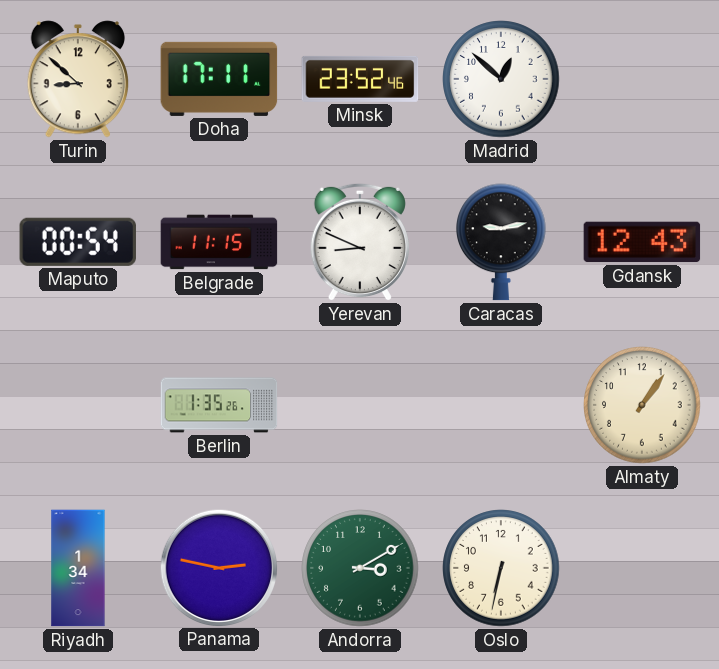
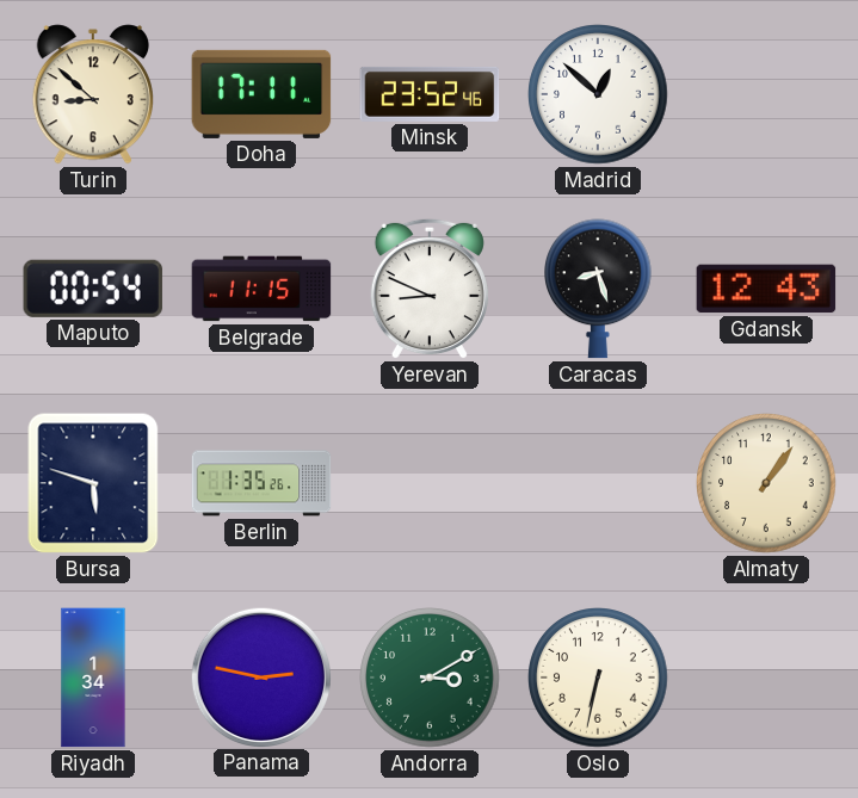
Caracas: 9:13 -> 8:27 (599, 289)
Bursa: none -> 5:48 (93, 483)
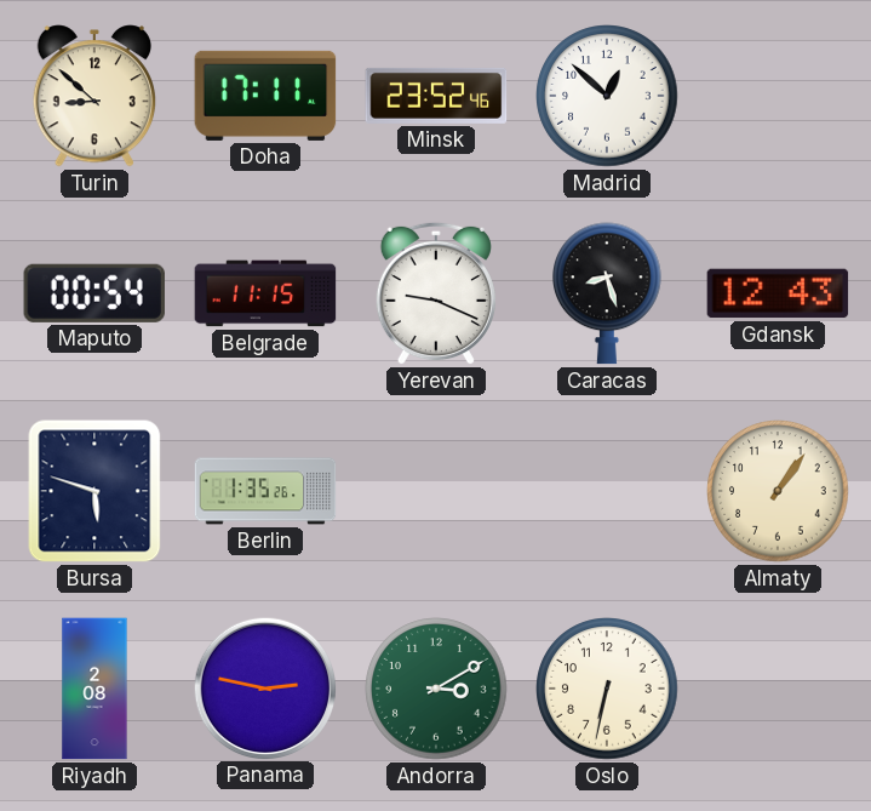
Yerevan: 8:49 -> 9:19 (436, 293)
Riyadh: 1:34 -> 2:08 (94, 689)
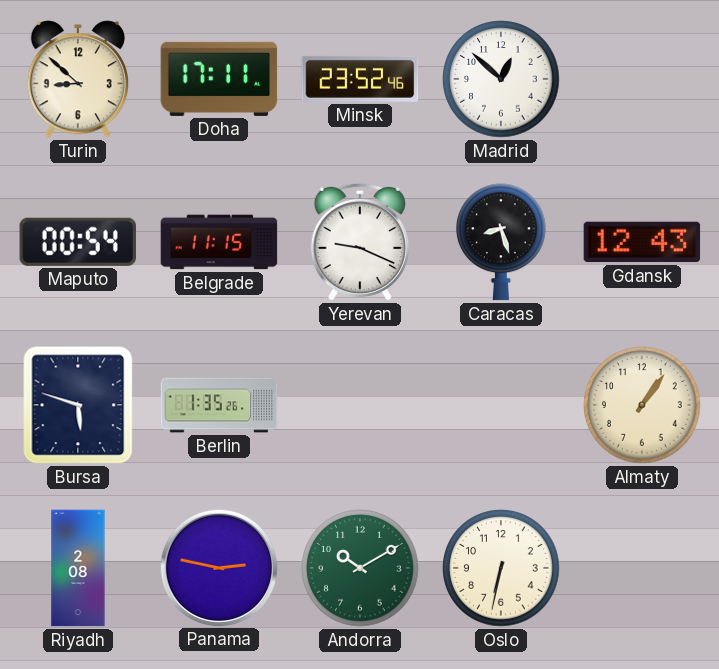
Andorra: 3:10 -> 10:10 (360, 568)
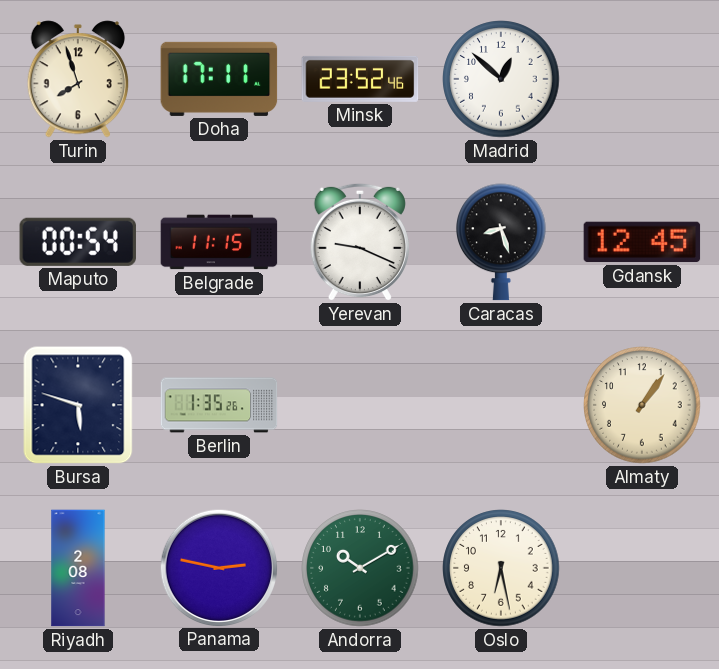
Turin: 8:52 -> 7:57 (77, 79)
Gdansk: 12:43 -> 12:45 (642, 242)
Oslo: 6:32 -> 6:28 (501, 568)
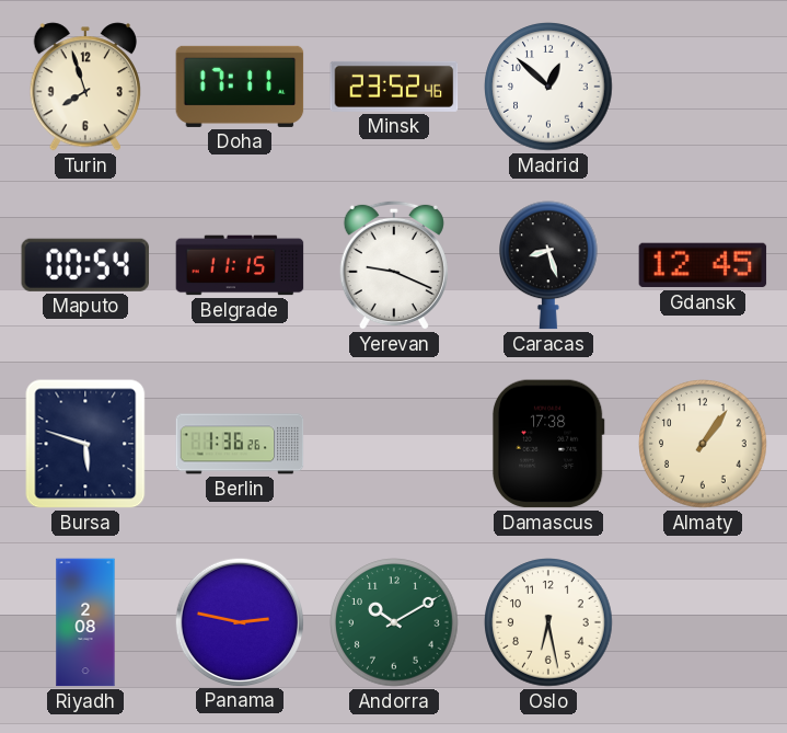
Berlin: 1:35 -> 1:36 (240, 444)
Damascus: none -> 17:38 (548, 444)
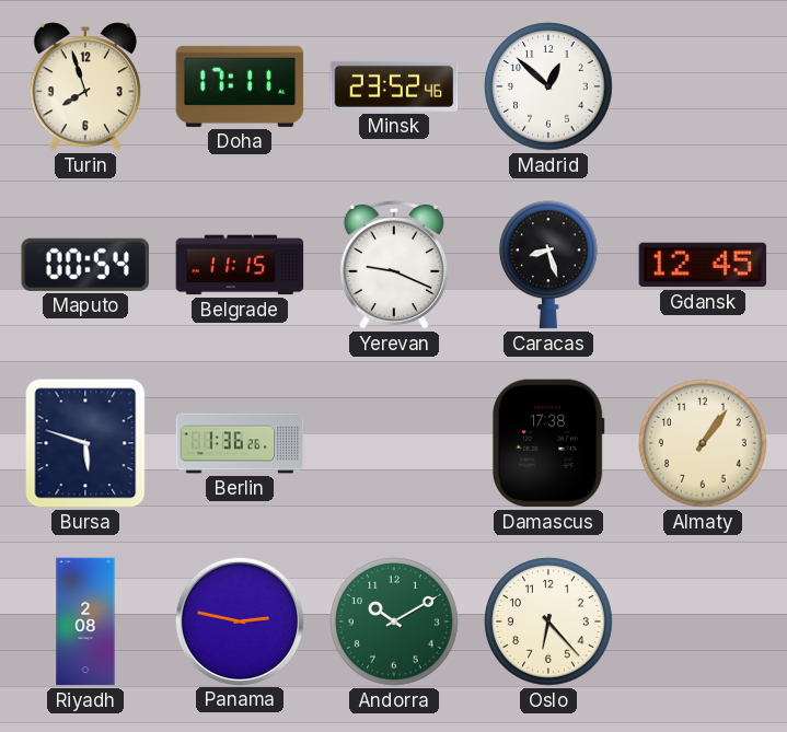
Oslo: 6:28 -> 6:23 (548, 621)
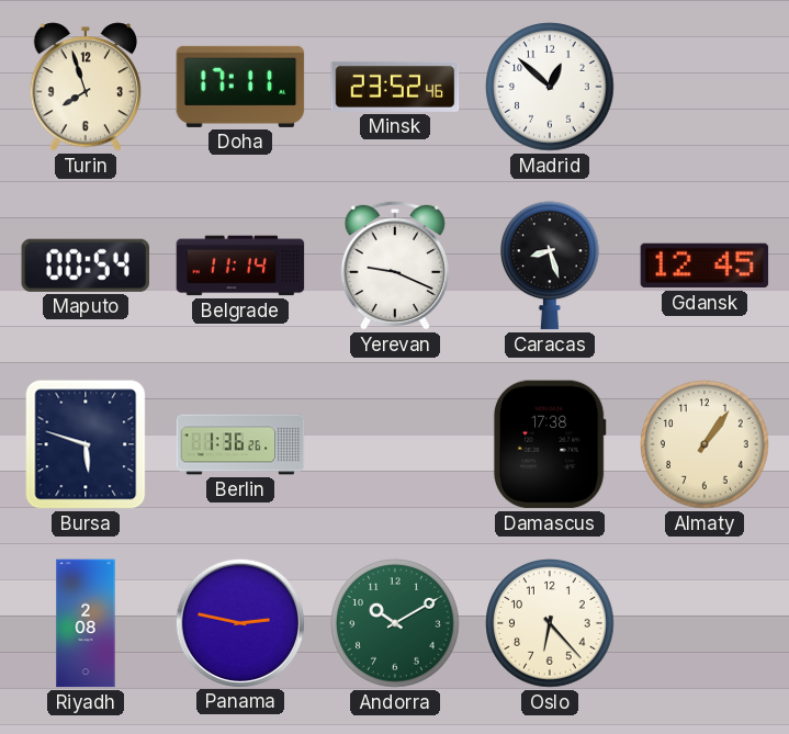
Belgrade: 11:15 -> 11:14 (240, 266)
